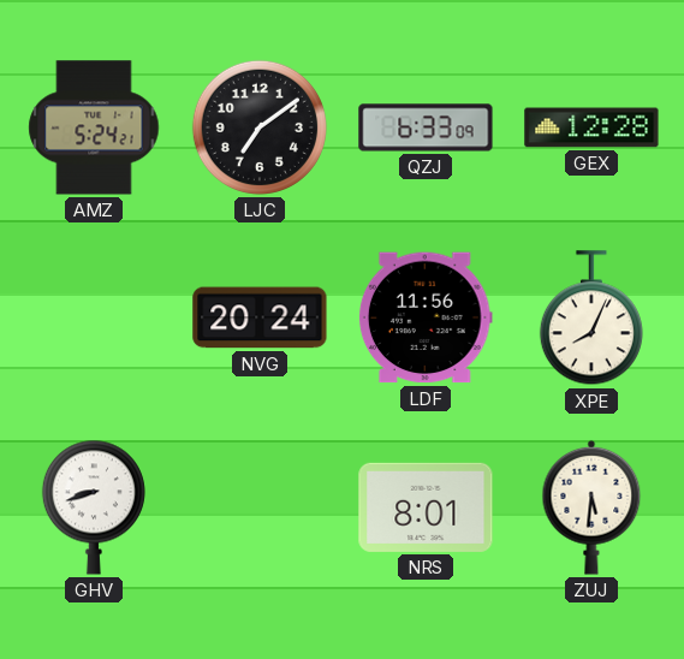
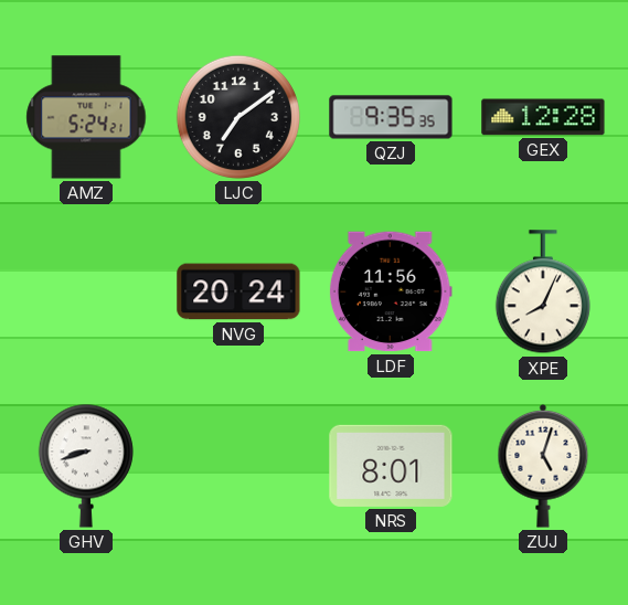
QZJ: 6:33 -> 9:35 (391, 117)
ZUJ: 5:31 -> 5:03 (543, 466)
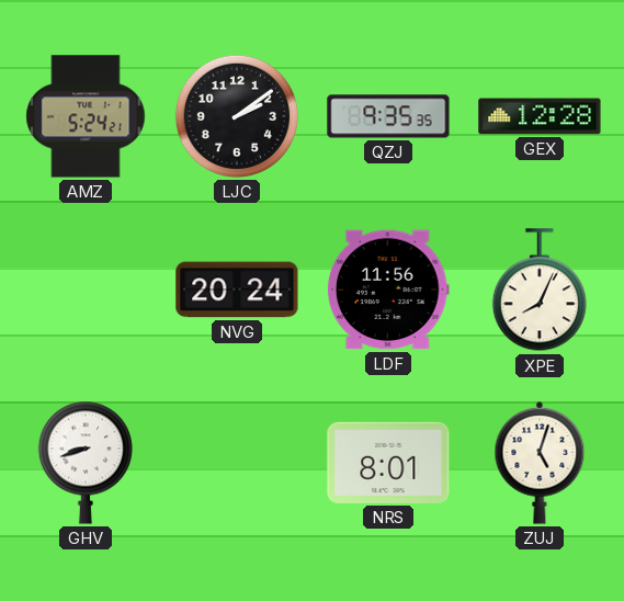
LJC: 7:09 -> 2:09 (237, 116)
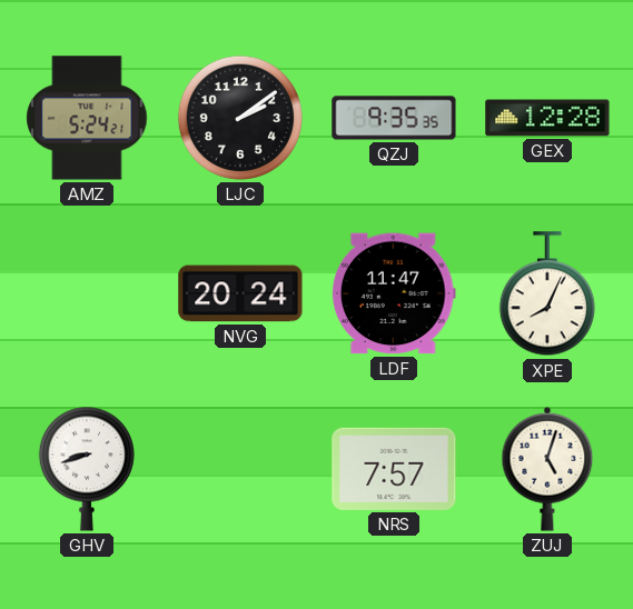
LDF: 11:56 -> 11:47 (394, 293)
NRS: 8:01 -> 7:57 (394, 469)
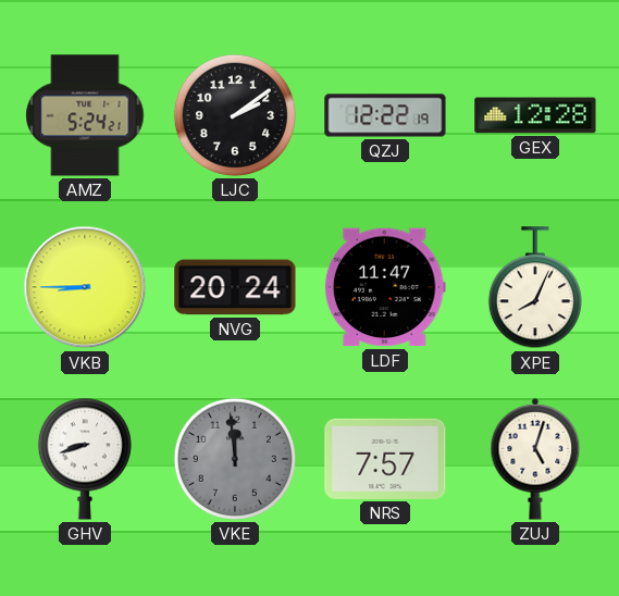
QZJ: 9:35 -> 12:22 (385, 115)
VKB: none -> 8:45 (85, 287)
VKE: none -> 11:59 (235, 459)
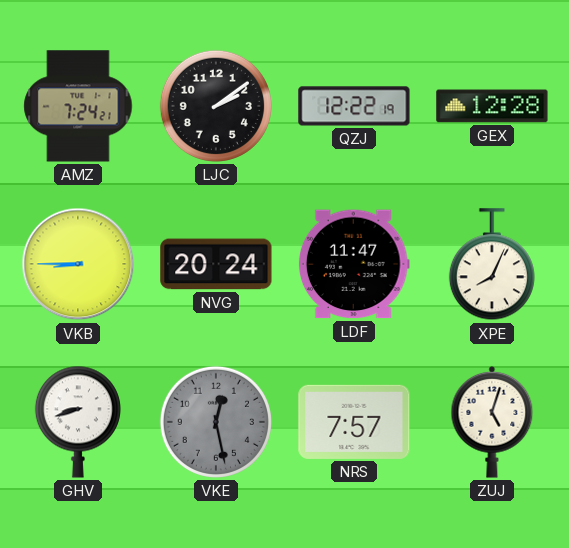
AMZ: 5:24 -> 7:24 (78, 106)
VKE: 11:59 -> 12:28 (216, 422)
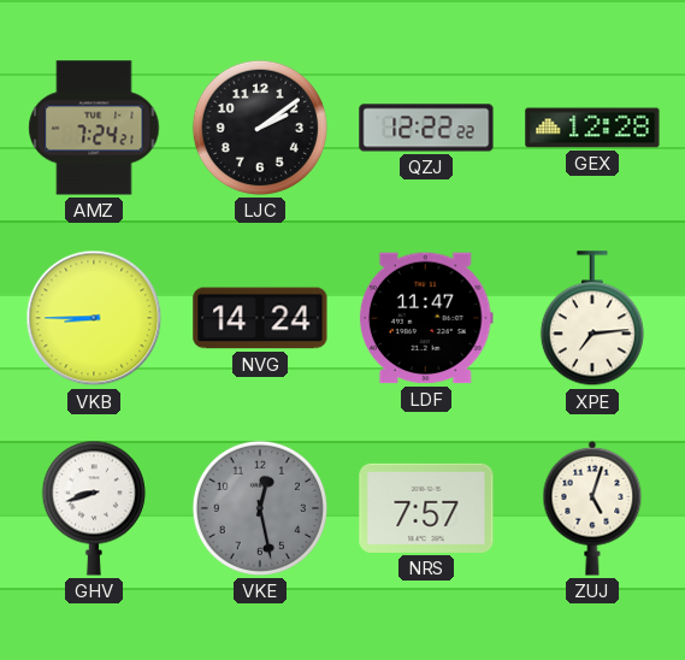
QZJ: 12:22:19 -> 12:22:22 (426, 128)
NVG: 20:24 -> 14:24 (260, 318)
XPE: 8:04 -> 7:14 (592, 319)
